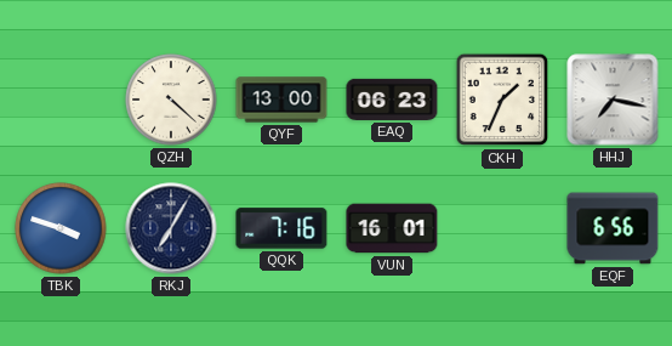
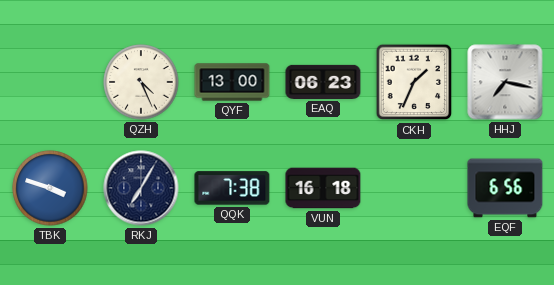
QZH: 4:22 -> 4:26 (141, 82)
QQK: 7:16 -> 7:38 (232, 188)
VUN: 16:01 -> 16:18 (323, 188)
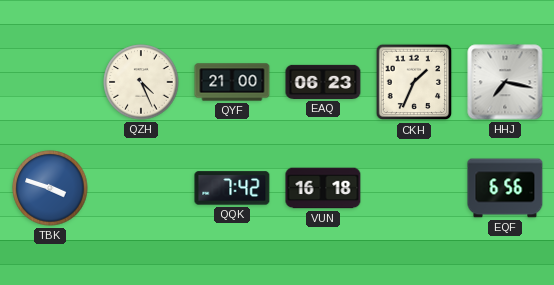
QYF: 13:00 -> 21:00 (232, 82)
RKJ: 7:05 -> none (141, 188)
QQK: 7:38 -> 7:42 (232, 188)
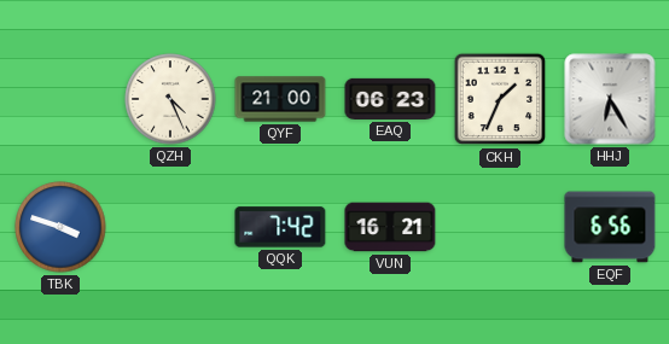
HHJ: 7:17 -> 6:25 (610, 99)
VUN: 16:18 -> 16:21 (390, 227)
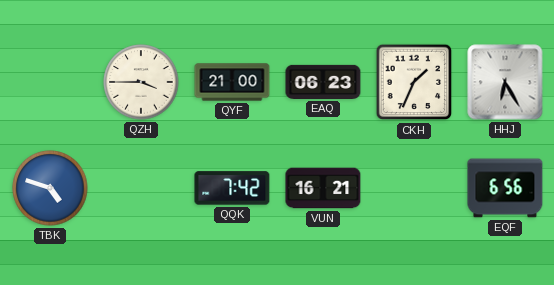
QZH: 4:26 -> 3:45 (141, 82)
TBK: 3:48 -> 4:48 (50, 188)
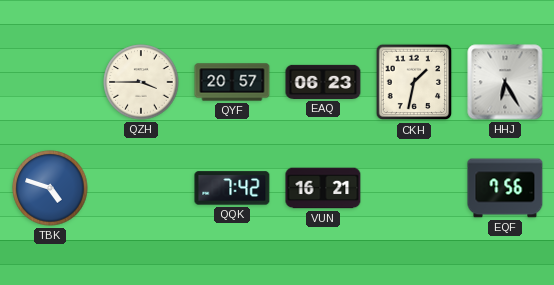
QYF: 21:00 -> 20:57 (232, 82)
CKH: 1:34 -> 1:32 (414, 82)
EQF: 6:56 -> 7:56 (505, 188)
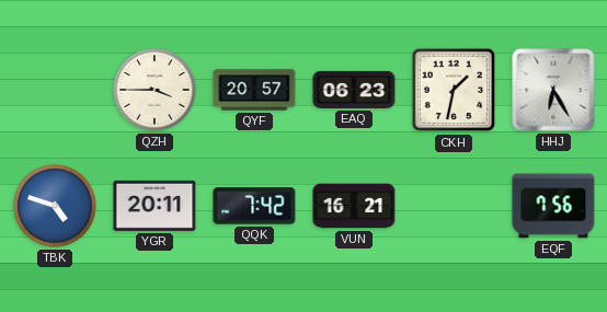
YGR: none -> 20:11 (154, 206)
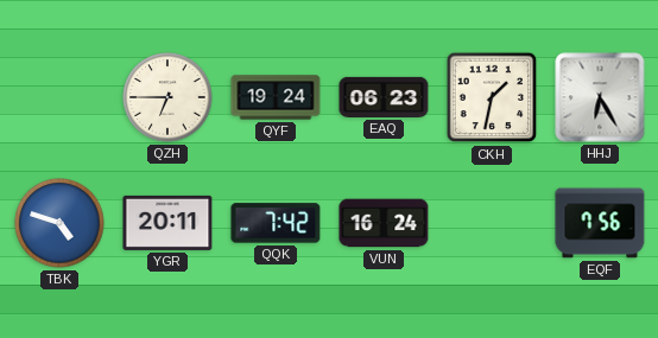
QZH: 3:45 -> 6:45 (167, 97)
QYF: 20:57 -> 19:24 (276, 97)
VUN: 16:21 -> 16:24 (384, 223)
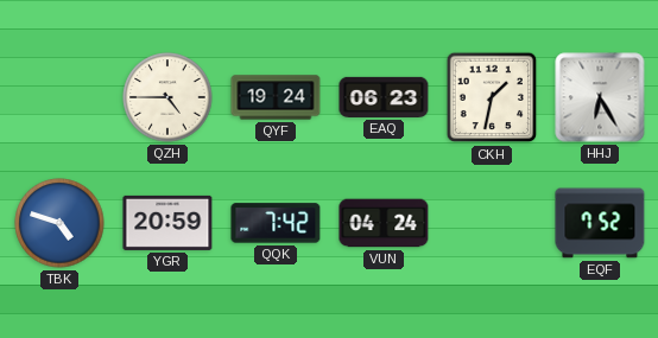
QZH: 6:45 -> 4:45 (167, 97)
YGR: 20:11 -> 20:59 (167, 223)
VUN: 16:24 -> 04:24 (384, 223)
EQF: 7:56 -> 7:52 (600, 223)
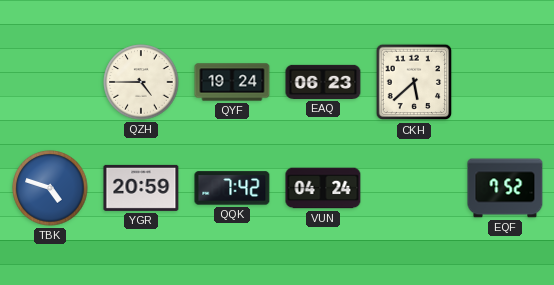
CKH: 1:32 -> 5:38 (414, 82)
HHJ: 6:25 -> none (600, 97)
